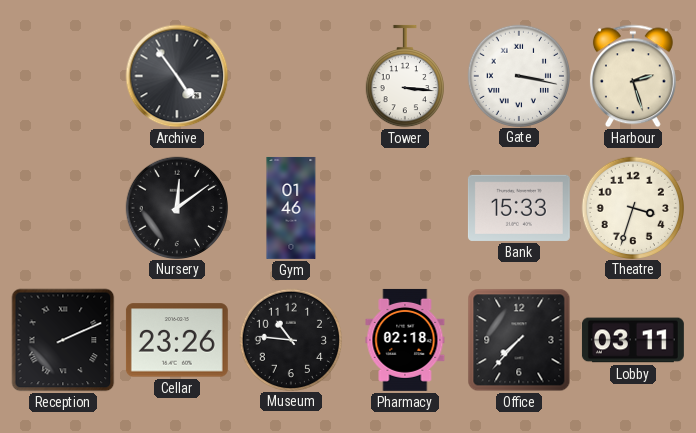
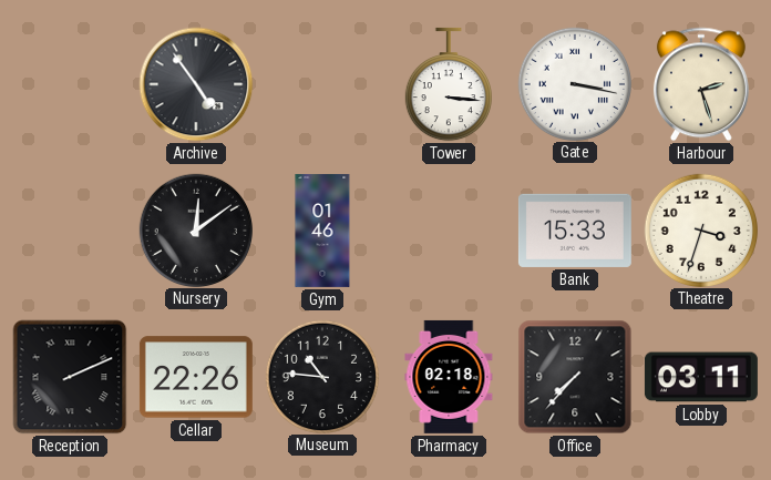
Cellar: 23:26 -> 22:26 (196, 377)
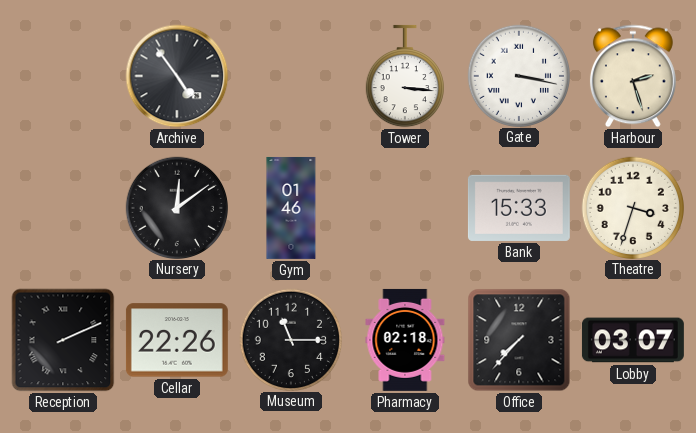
Museum: 10:46 -> 11:15 (290, 339)
Lobby: 03:11 -> 03:07 (633, 340)
